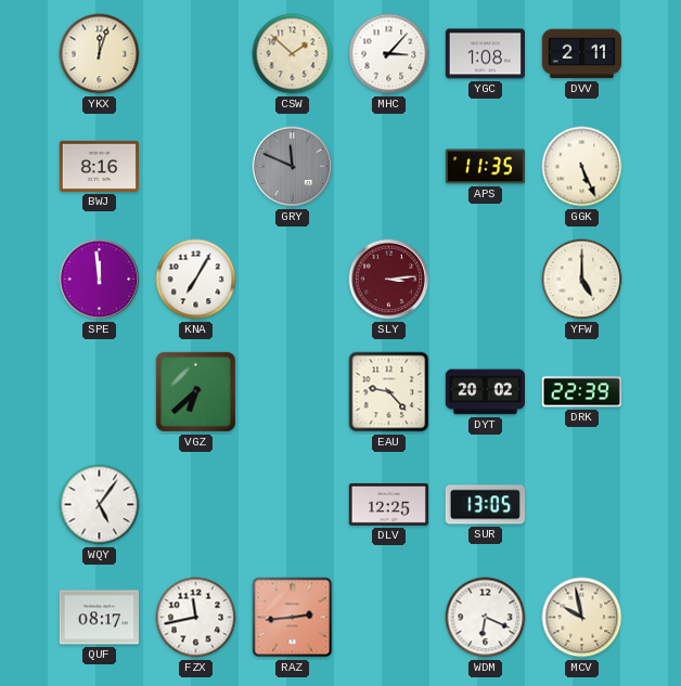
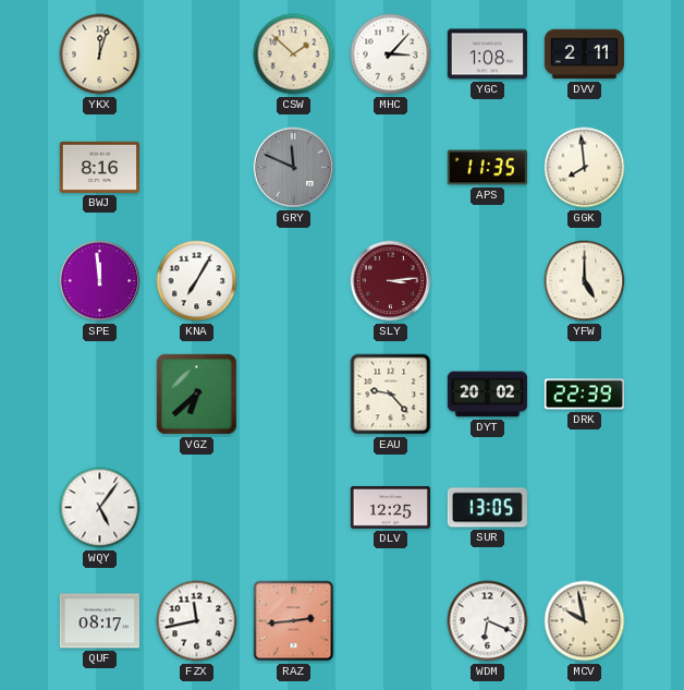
GGK: 5:26 -> 7:59 (585, 168)
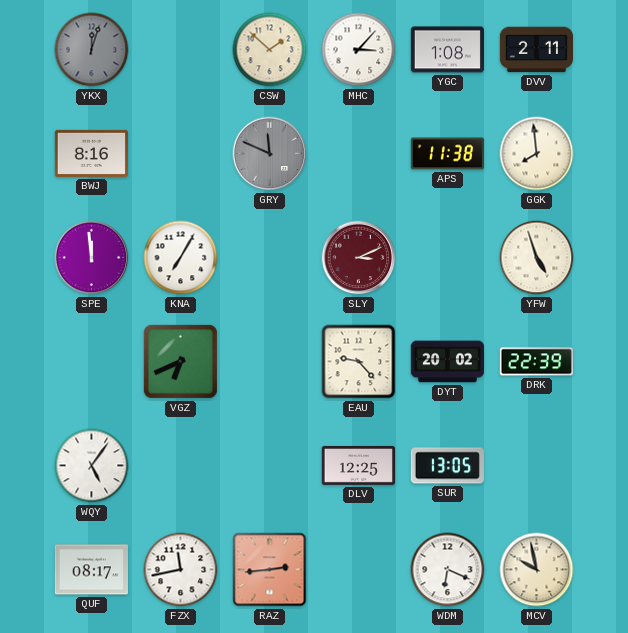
YKX dial: cream -> grey (92, 50)
APS: 11:35 -> 11:38 (447, 154)
SLY: 3:14 -> 3:11 (359, 258)
YFW: 5:00 -> 4:57 (537, 258)
VGZ: 6:38 -> 6:41 (180, 361)
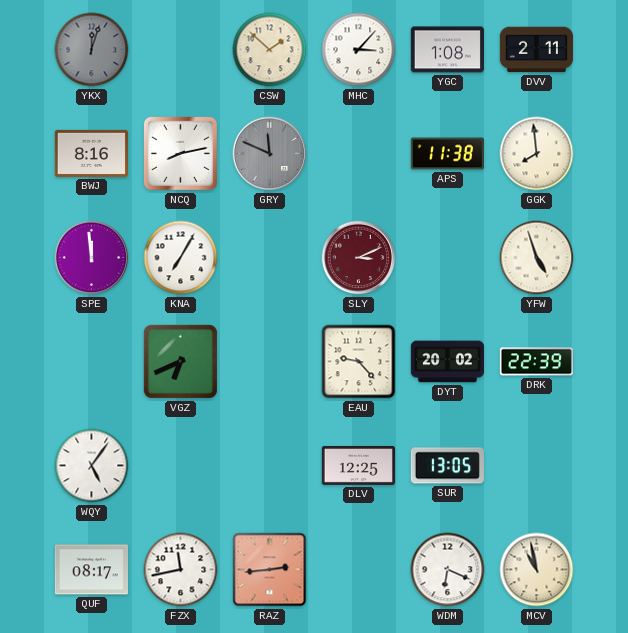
NCQ: none -> 8:13 (180, 153)
MCV: 9:58 -> 10:58 (537, 570)
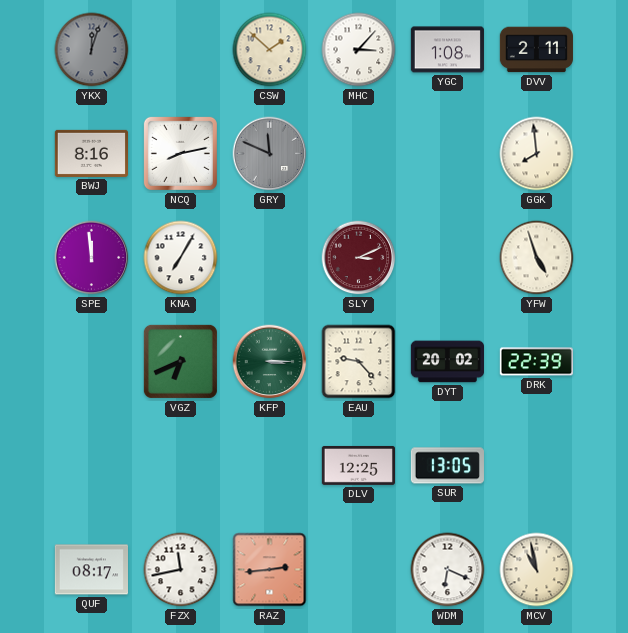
APS: 11:38 -> none (447, 154)
KFP: none -> 3:15 (270, 362)
WQY: 5:06 -> none (92, 466)
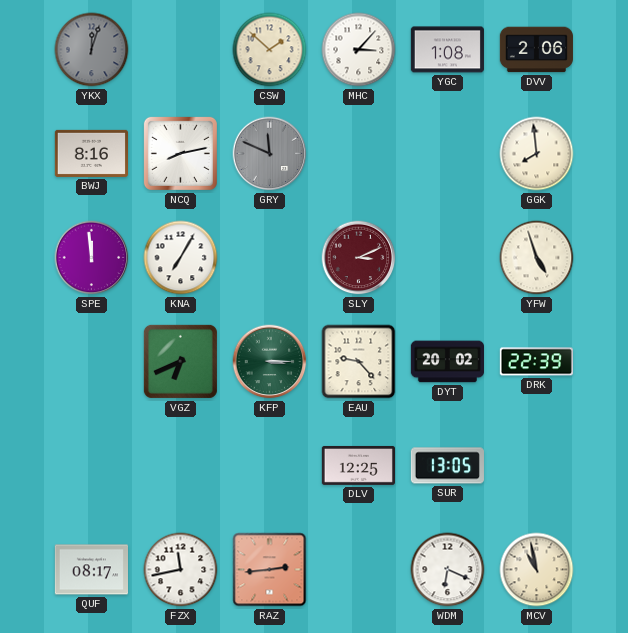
DVV: 2:11 -> 2:06 (536, 50)
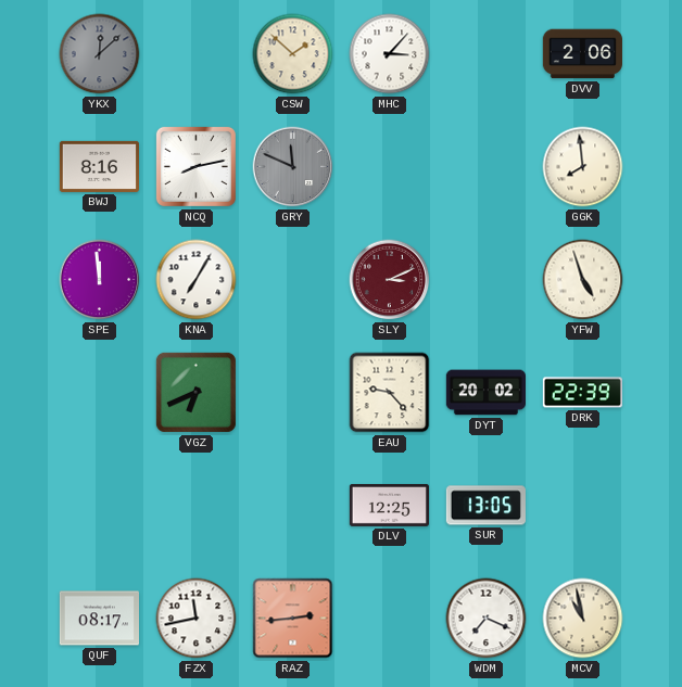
YKX: 12:03 -> 12:08 (100, 54)
YGC: 1:08 -> none (447, 50)
KFP: 3:15 -> none (270, 362)
WDM: 6:19 -> 7:19 (487, 619)
